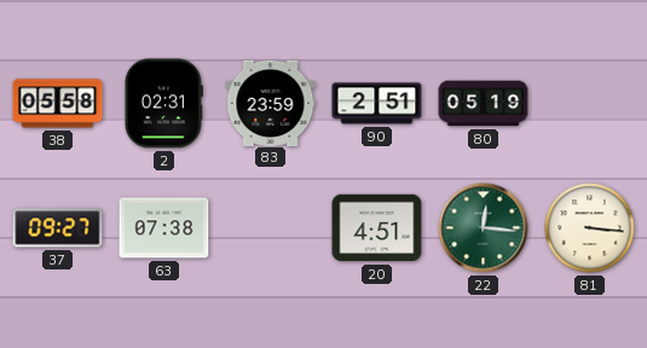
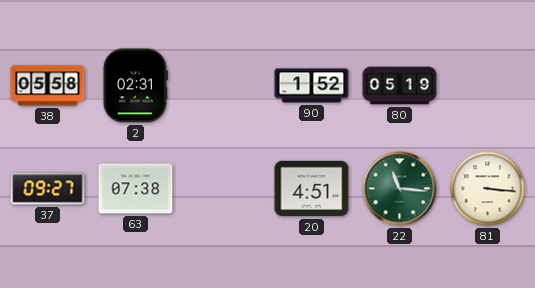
83: 23:59 -> none (271, 103)
90: 2:51 -> 1:52 (312, 86)
22: 12:16 -> 11:16 (400, 189)
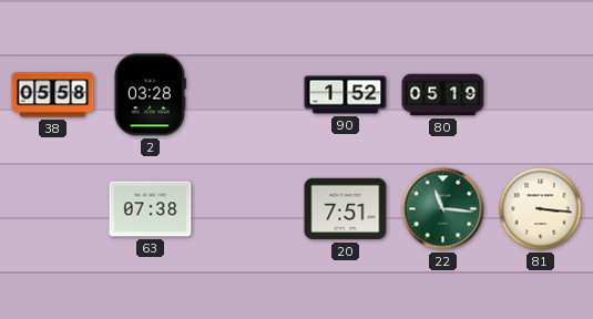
2: 02:31 -> 03:28 (150, 95)
37: 09:27 -> none (48, 189)
20: 4:51 -> 7:51 (346, 209)
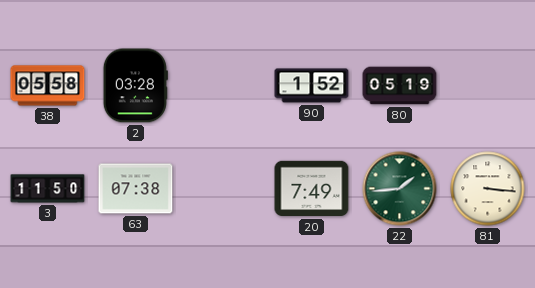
3: none -> 11:50 (48, 189)
20: 7:51 -> 7:49 (312, 189)
22: 11:16 -> 1:44 (400, 189)
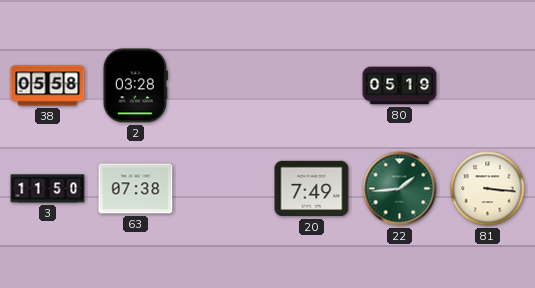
90: 1:52 -> none (312, 86)
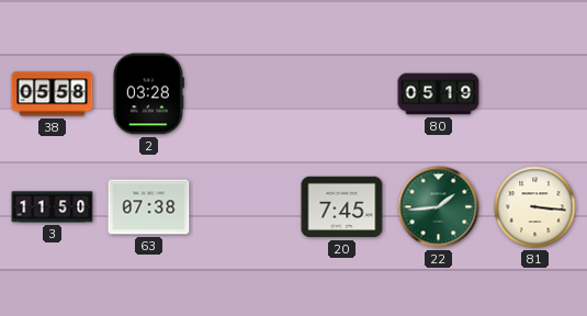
20: 7:49 -> 7:45 (342, 207)
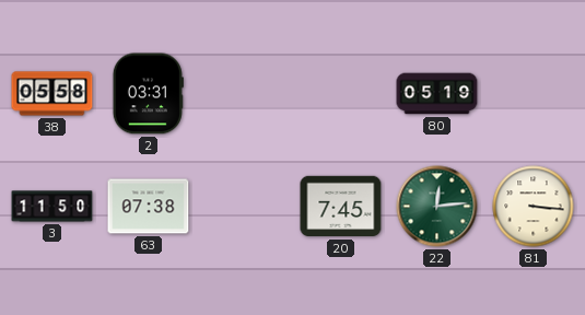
2: 03:28 -> 03:31 (148, 94)
22: 1:44 -> 12:14 (437, 207)
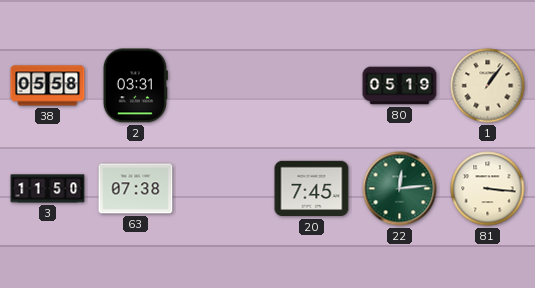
1: none -> 1:06 (488, 86)
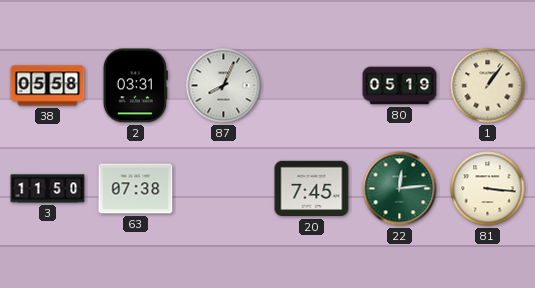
87: none -> 8:04 (224, 86)
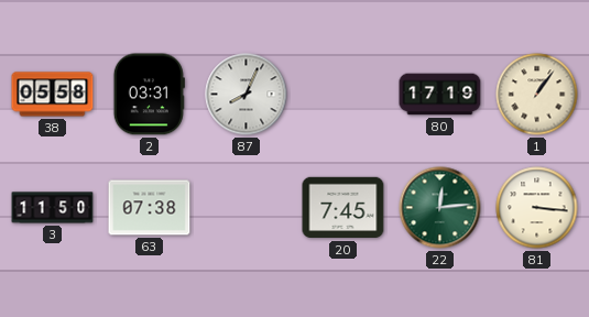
80: 05:19 -> 17:19 (440, 95)
